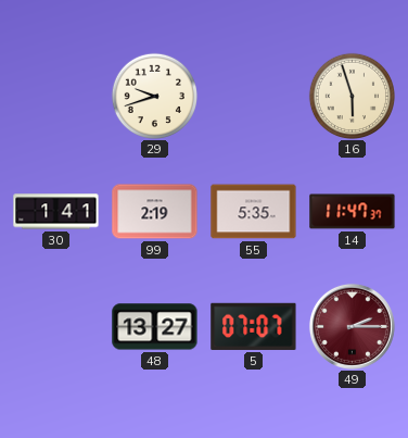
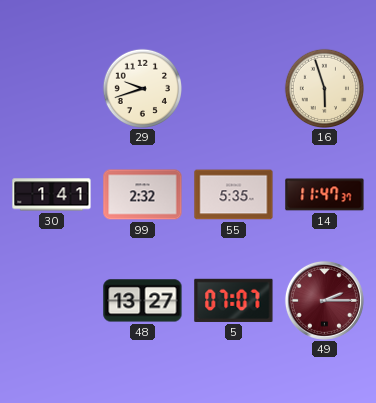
99: 2:19 -> 2:32 (143, 195)
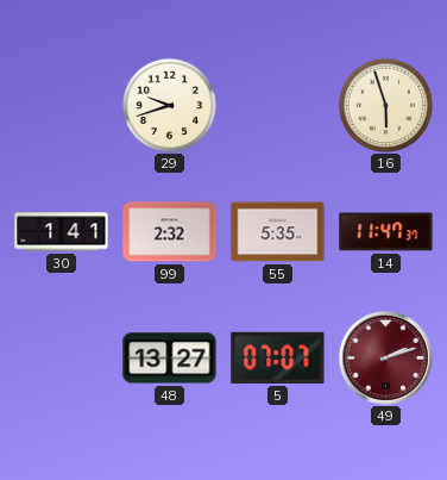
49: 2:15 -> 2:12 (385, 357)
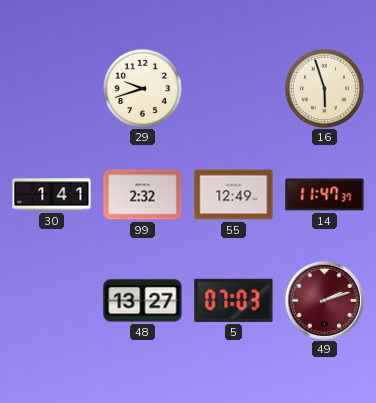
55: 5:35 -> 12:49 (234, 195)
5: 07:07 -> 07:03 (234, 300)
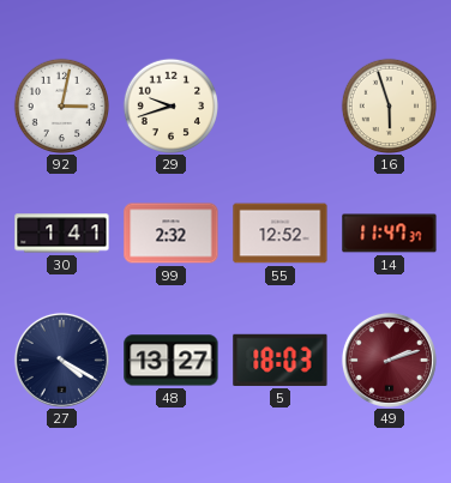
92: none -> 3:02 (61, 105)
55: 12:49 -> 12:52 (281, 234)
27: none -> 4:20 (61, 360)
5: 07:03 -> 18:03 (281, 360)
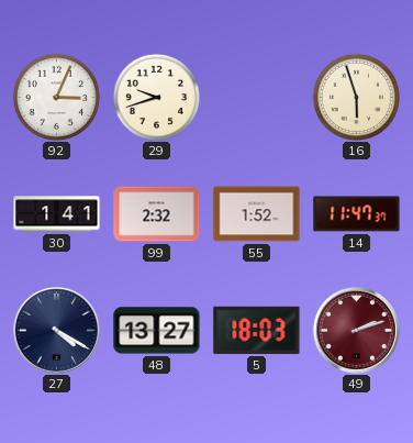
92: 3:02 -> 3:04 (56, 97)
55: 12:52 -> 1:52 (257, 214)
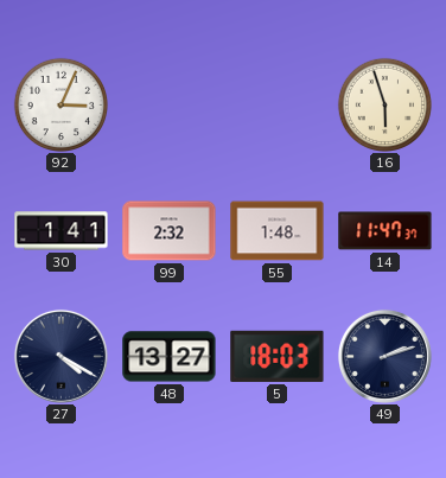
29: 9:42 -> none (156, 97)
55: 1:52 -> 1:48 (278, 231)
49 dial: burgundy -> navy (384, 356)
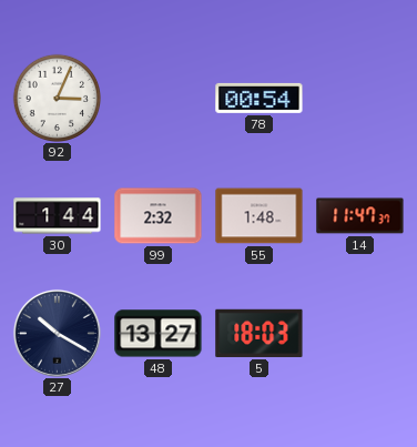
78: none -> 00:54 (260, 98)
16: 5:57 -> none (384, 104)
30: 1:41 -> 1:44 (58, 216)
27: 4:20 -> 10:20 (57, 333)
49: 2:12 -> none (384, 356)
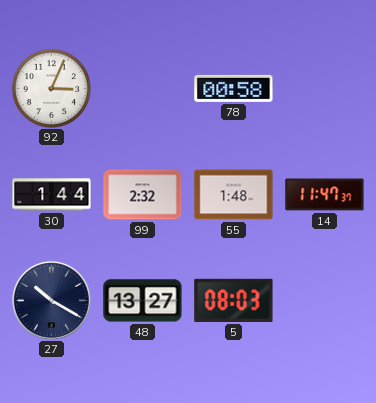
78: 00:54 -> 00:58 (234, 88)
5: 18:03 -> 08:03 (234, 300)
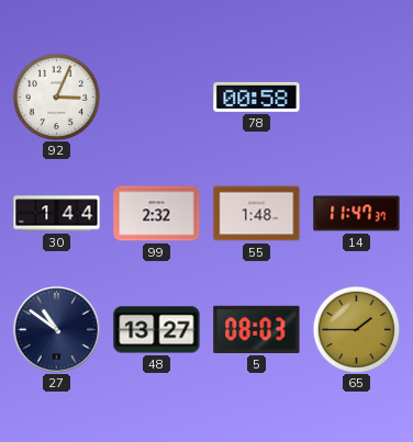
27: 10:20 -> 10:51 (56, 329)
65: none -> 1:45 (356, 329)
